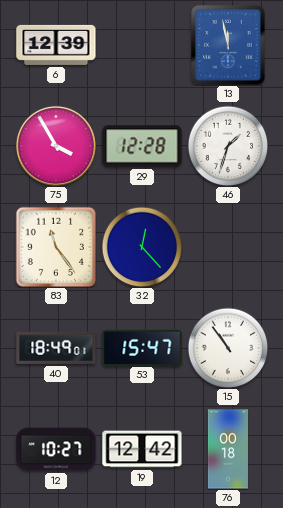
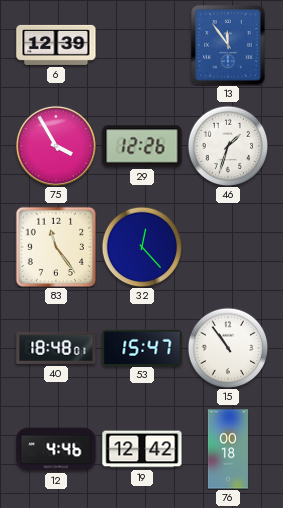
13: 11:58 -> 11:54 (228, 45)
29: 12:28 -> 12:26 (142, 146)
40: 18:49 -> 18:48 (56, 348)
12: 10:27 -> 4:46 (56, 449)
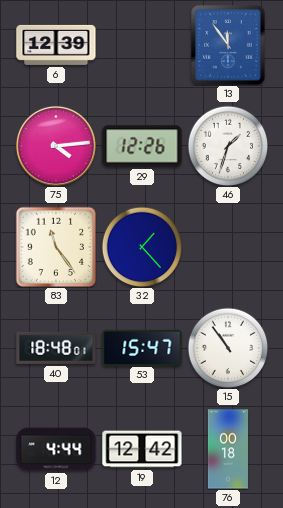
75: 3:55 -> 4:14 (56, 146)
32: 12:23 -> 1:23 (142, 247)
12: 4:46 -> 4:44 (56, 449)
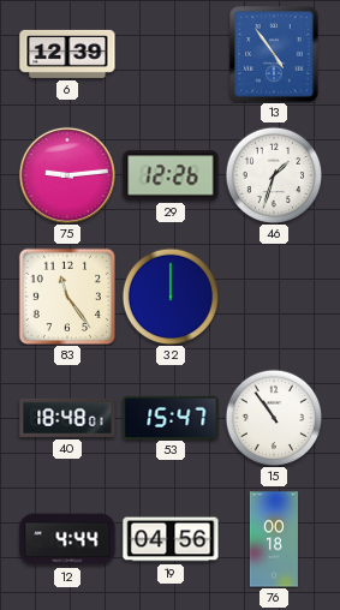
13: 11:54 -> 4:54 (274, 54)
75: 4:14 -> 9:14 (67, 175)
32: 1:23 -> 12:00 (171, 297)
19: 12:42 -> 04:56 (171, 539)
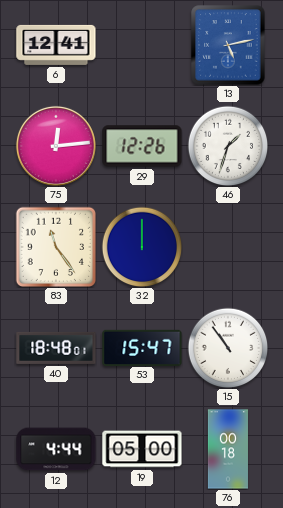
6: 12:39 -> 12:41 (56, 45)
13: 4:54 -> 5:13 (228, 45)
75: 9:14 -> 12:14 (56, 146)
19: 04:56 -> 05:00 (142, 449)
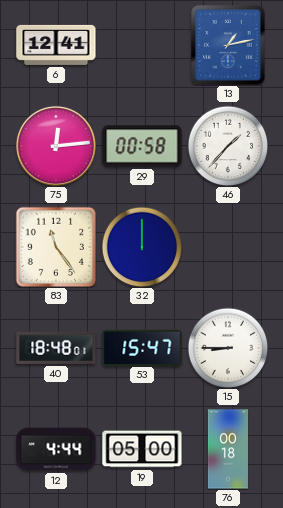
13: 5:13 -> 1:13 (228, 45)
29: 12:26 -> 00:58 (142, 146)
46: 1:33 -> 1:37 (228, 146)
15: 10:54 -> 8:45 (228, 348)
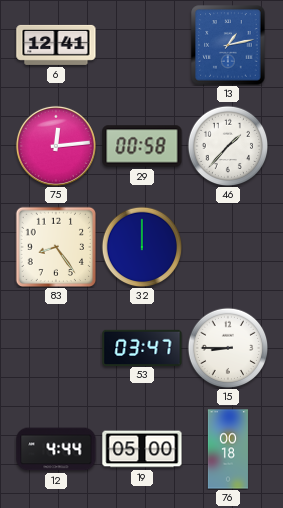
83: 11:24 -> 8:24 (55, 246)
40: 18:48 -> none (56, 348)
53: 15:47 -> 03:47 (142, 347)
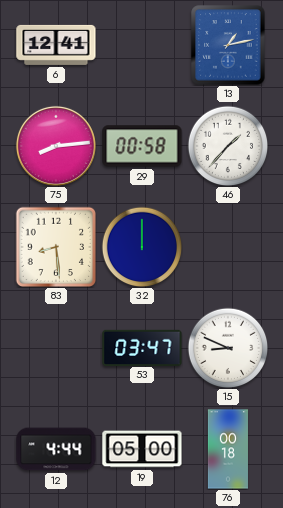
75: 12:14 -> 8:14 (56, 146)
83: 8:24 -> 8:29 (55, 246)
15: 8:45 -> 8:49 (228, 348)
